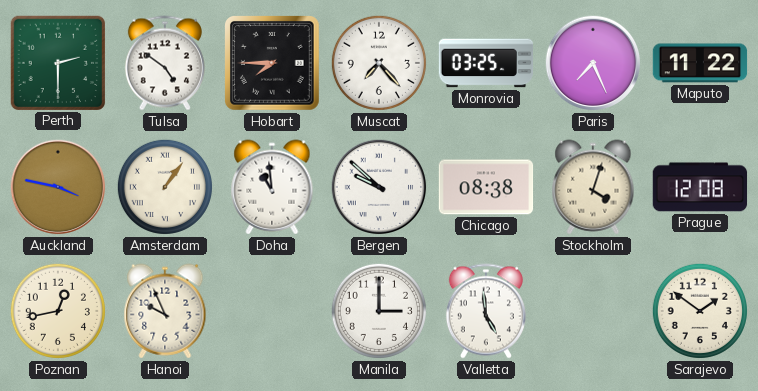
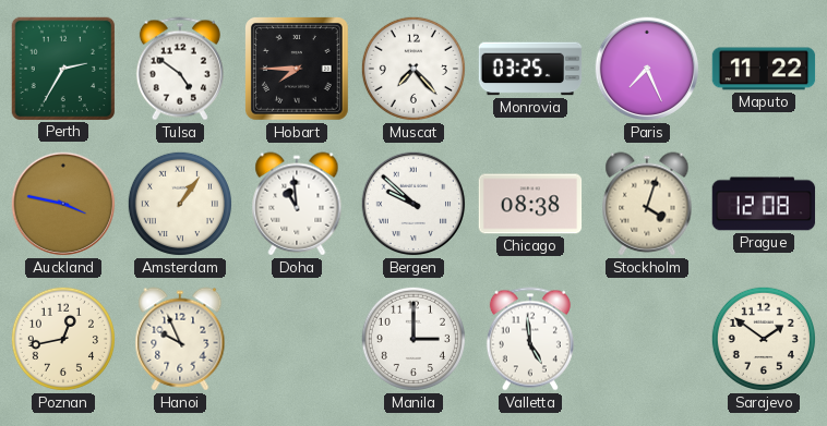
Perth: 2:30 -> 2:35 (62, 68)
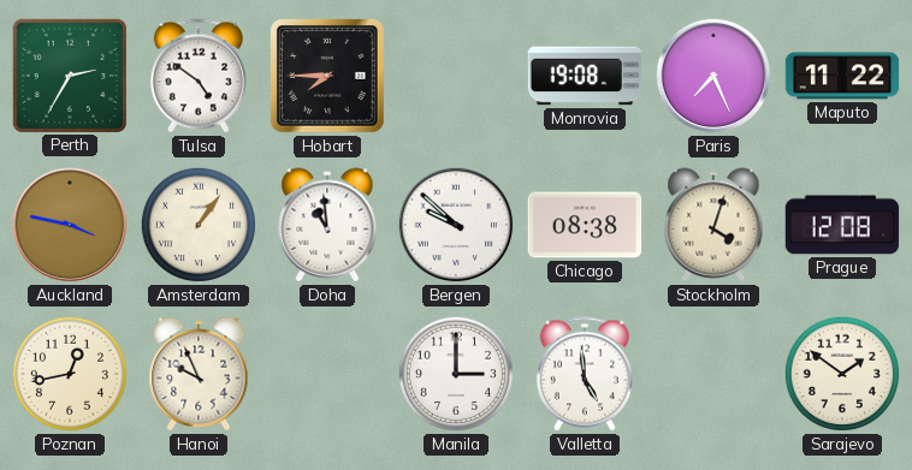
Muscat: 7:23 -> none (413, 69)
Monrovia: 03:25 -> 19:08 (585, 76)
